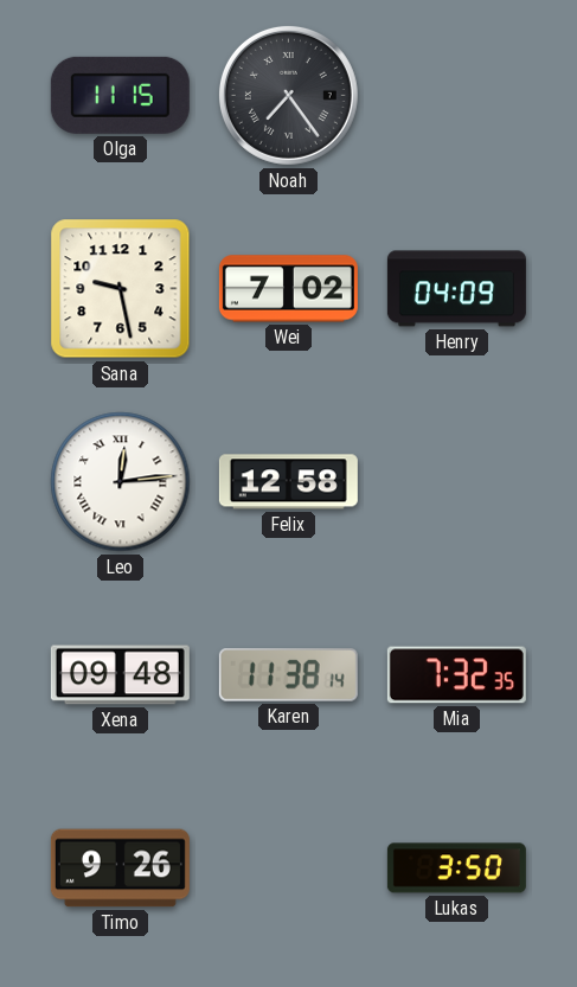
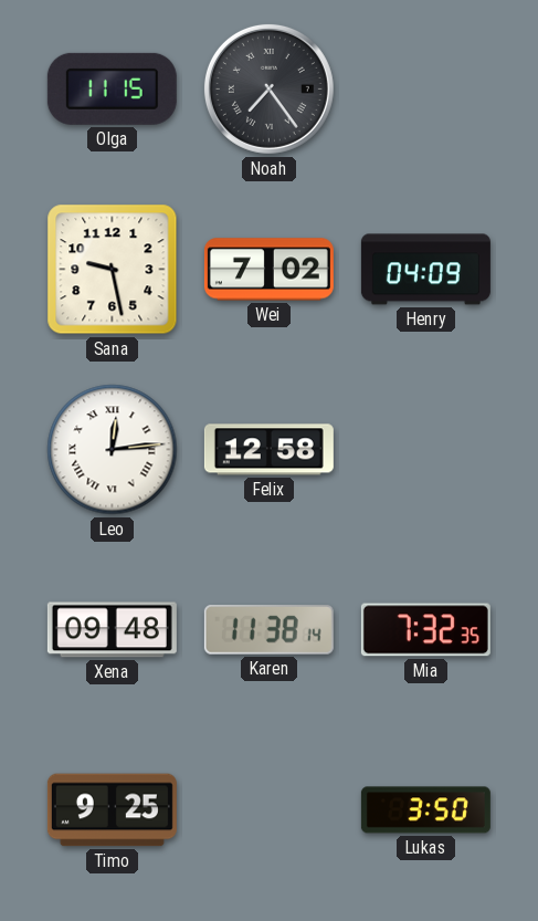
Timo: 9:26 -> 9:25 (112, 810)
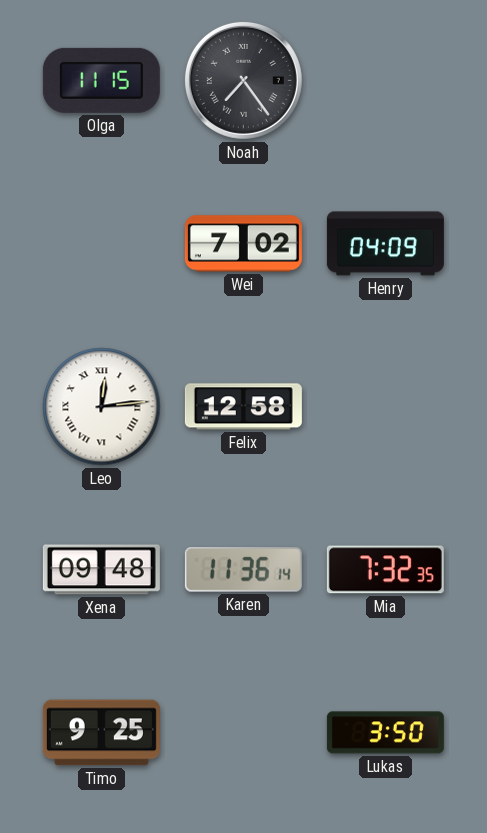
Sana: 9:28 -> none (113, 270)
Karen: 11:38 -> 11:36 (243, 570)
